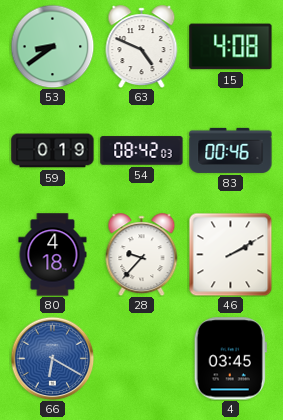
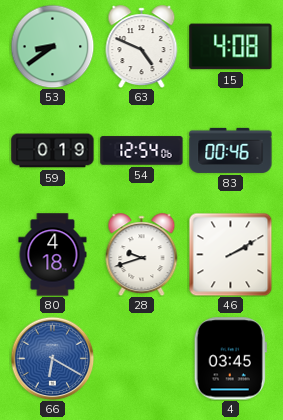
54: 08:42 -> 12:54 (142, 151)
28: 9:37 -> 9:42 (142, 255)
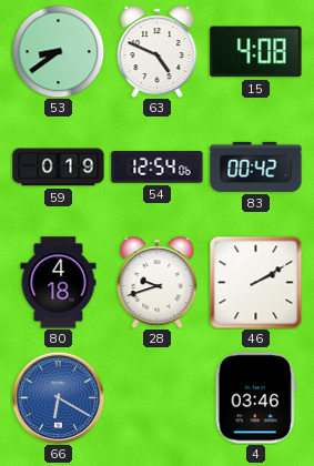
83: 00:46 -> 00:42 (256, 166)
4: 03:45 -> 03:46 (255, 398)
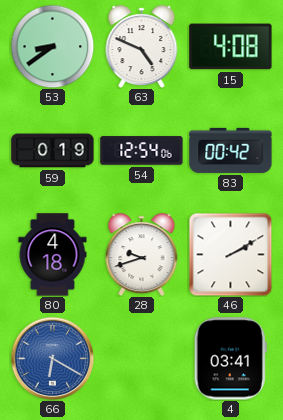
4: 03:46 -> 03:41 (230, 359)
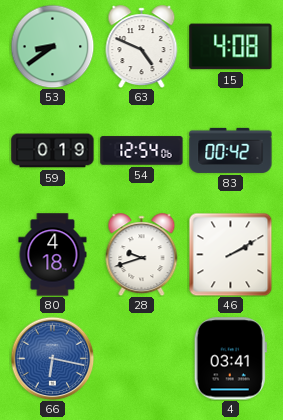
66: 6:20 -> 6:17 (52, 358)
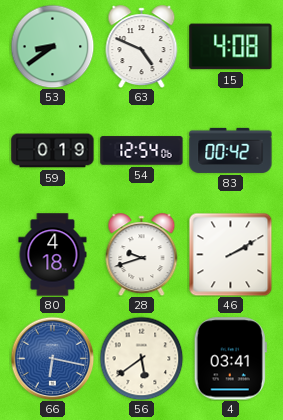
56: none -> 5:39 (141, 358)
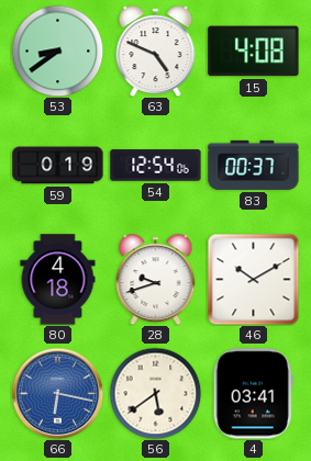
83: 00:42 -> 00:37 (254, 165)
46: 2:10 -> 10:10 (253, 279)
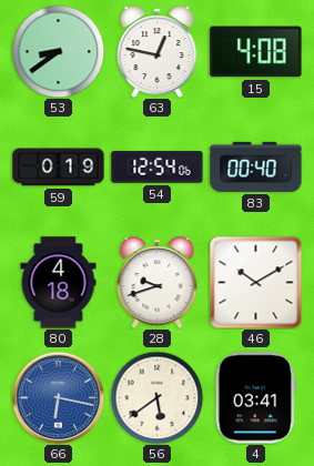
63: 4:49 -> 12:47 (158, 52)
83: 00:37 -> 00:40 (256, 166)
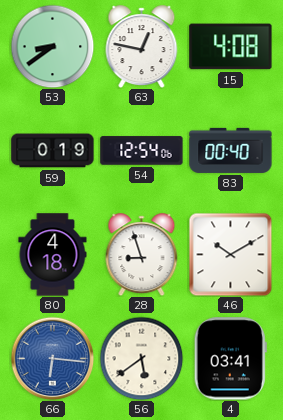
28: 9:42 -> 8:57 (142, 255)
66: 6:17 -> 6:16 (52, 358)
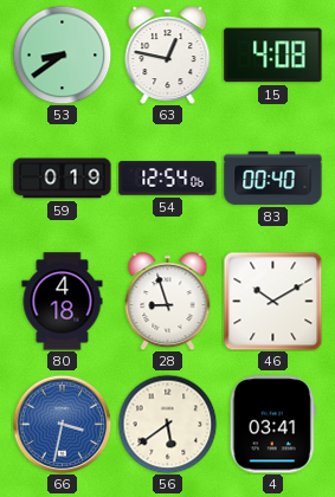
66: 6:16 -> 3:32 (62, 424)
